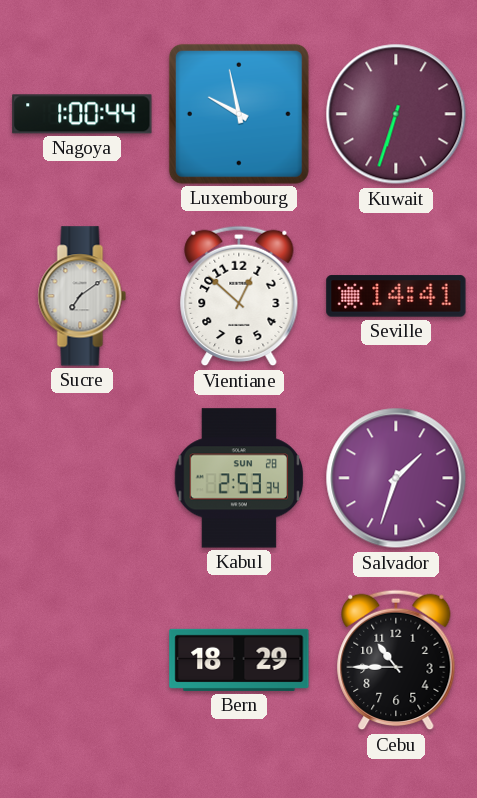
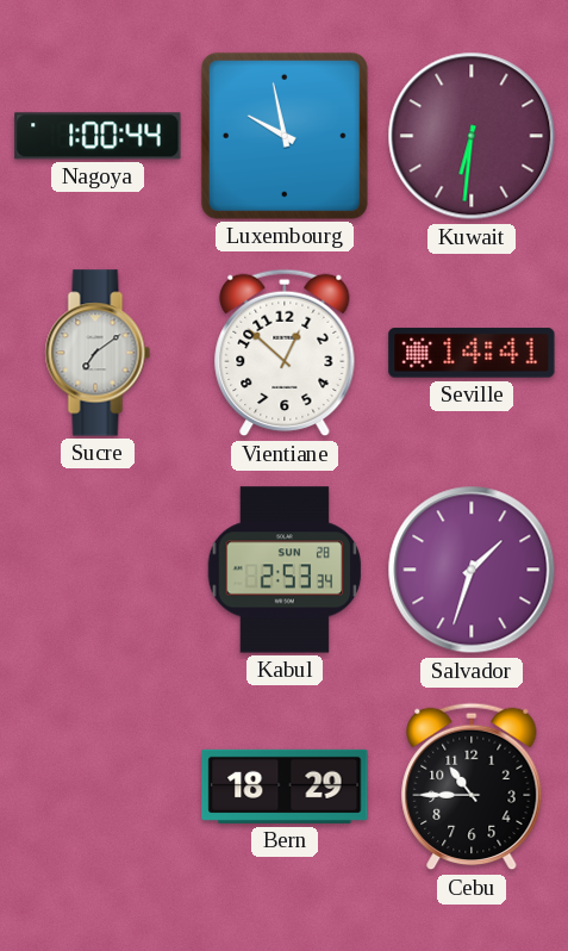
Kuwait: 6:33 -> 6:31 (472, 136)
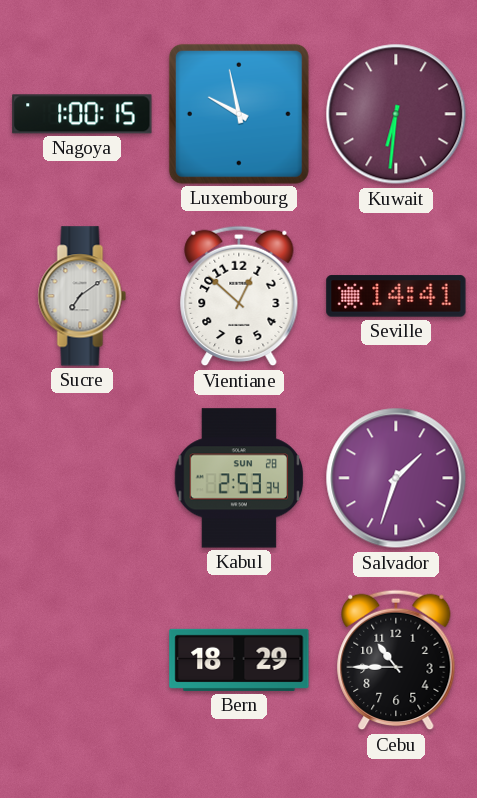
Nagoya: 1:00:44 -> 1:00:15 (82, 114)
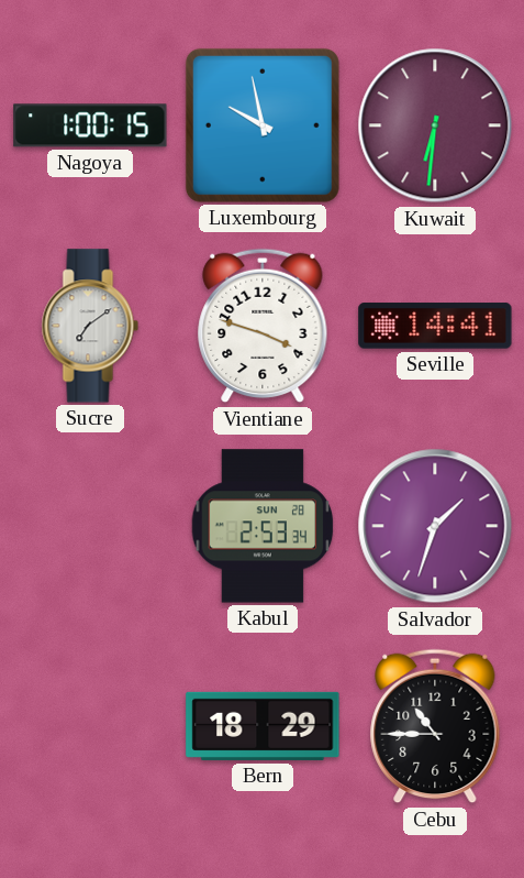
Vientiane: 12:52 -> 3:48 (263, 326)
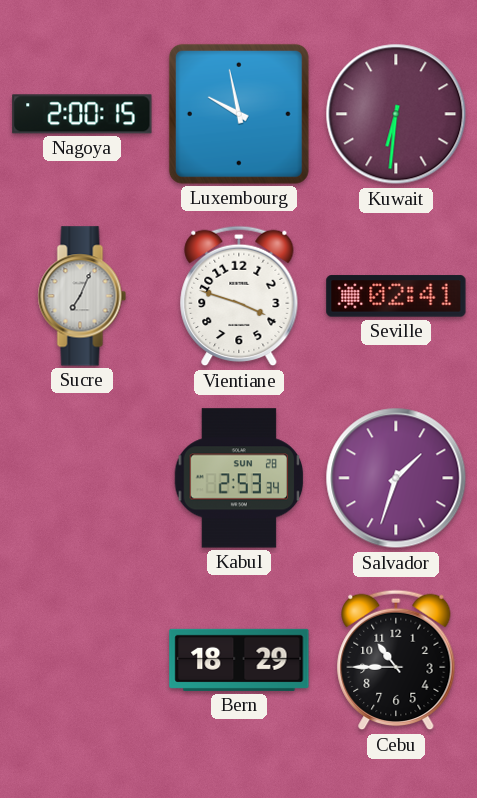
Nagoya: 1:00 -> 2:00 (82, 114)
Sucre: 7:09 -> 7:04 (82, 296)
Seville: 14:41 -> 02:41 (396, 296)
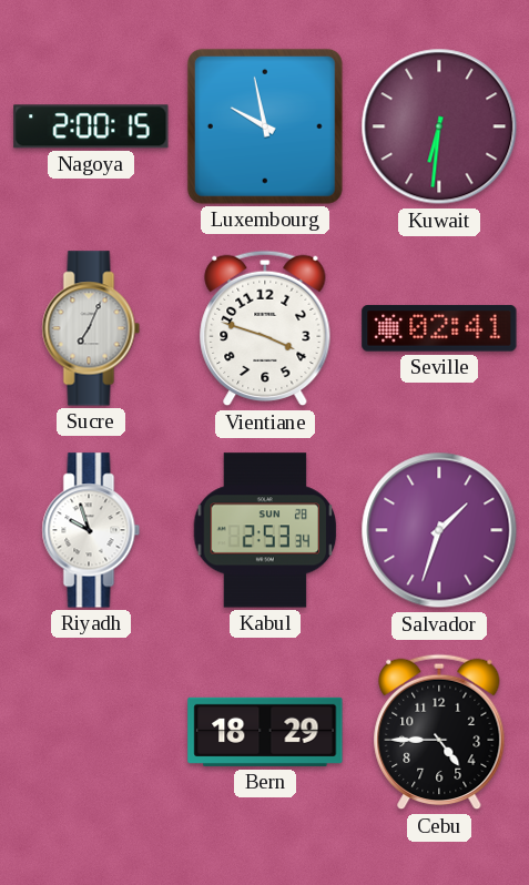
Riyadh: none -> 9:57 (91, 530)
Cebu: 10:45 -> 4:45 (439, 732)
